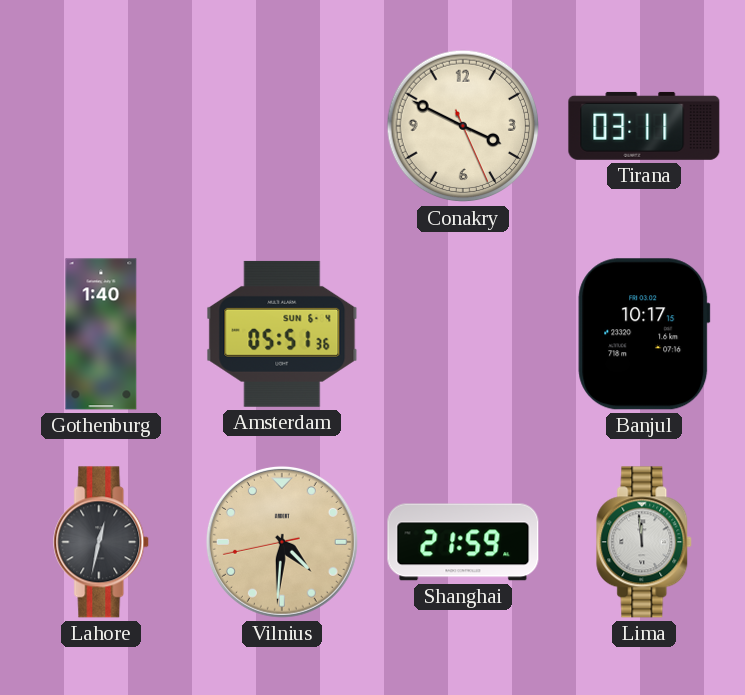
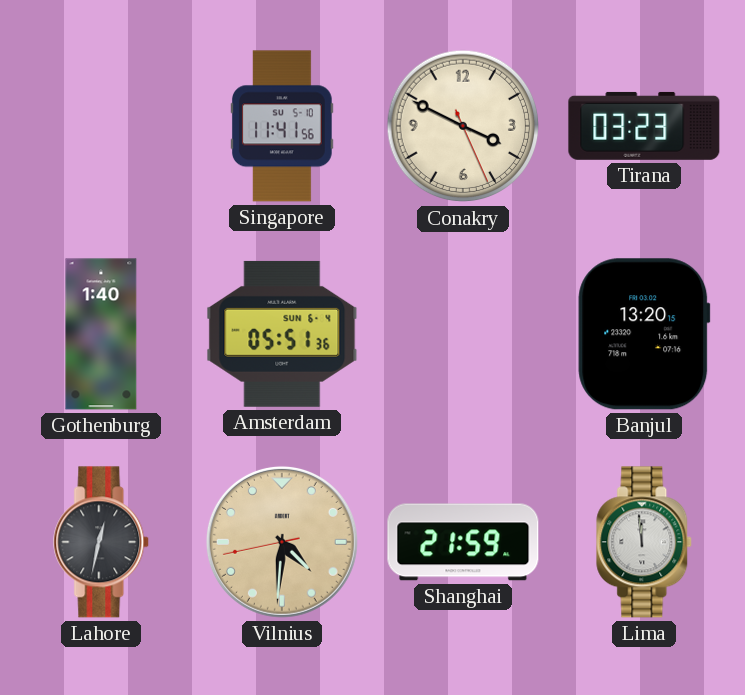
Singapore: none -> 11:41 (282, 126)
Tirana: 03:11 -> 03:23 (644, 126)
Banjul: 10:17 -> 13:20 (644, 334)
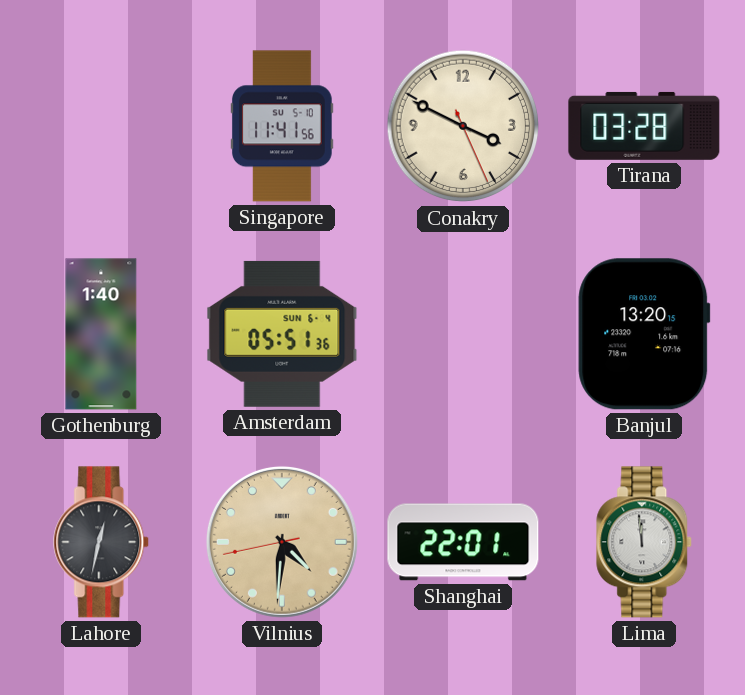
Tirana: 03:23 -> 03:28 (644, 126)
Shanghai: 21:59 -> 22:01 (463, 542)
